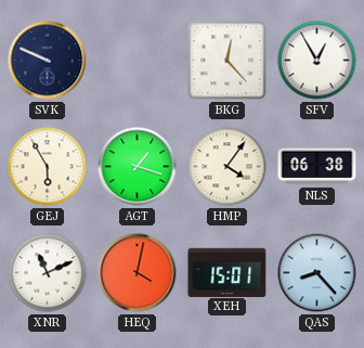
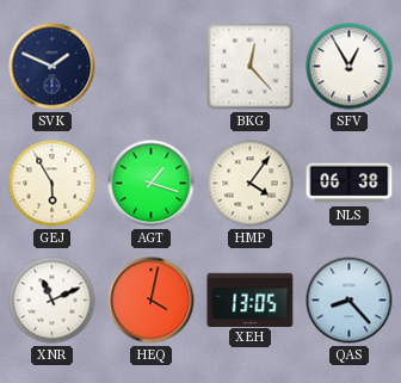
SVK: 9:49 -> 1:49 (53, 67)
XEH: 15:01 -> 13:05 (251, 299)
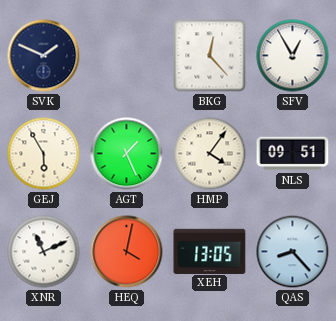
AGT: 1:18 -> 1:26 (127, 154)
NLS: 06:38 -> 09:51 (293, 154)
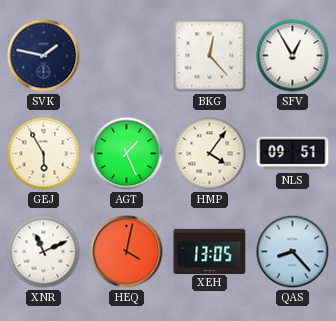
SVK: 1:49 -> 1:47 (44, 56)
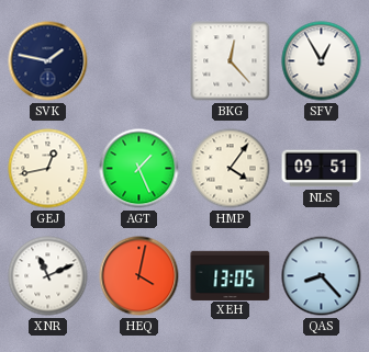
GEJ: 5:55 -> 12:43 (48, 169)
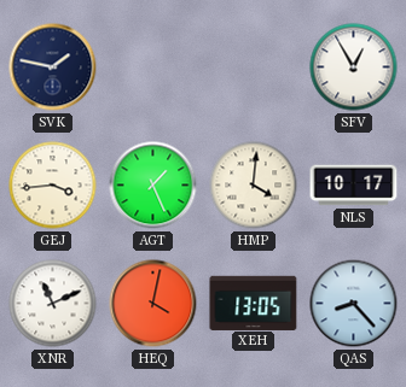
BKG: 12:23 -> none (231, 61)
GEJ: 12:43 -> 3:44 (53, 186)
HMP: 4:06 -> 4:01 (254, 186)
NLS: 09:51 -> 10:17 (354, 186)
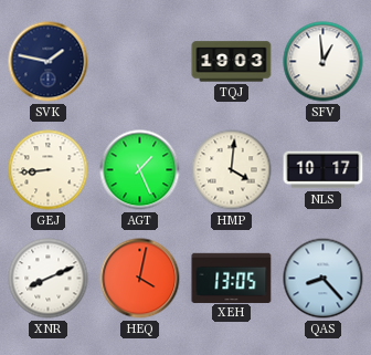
TQJ: none -> 19:03 (232, 62)
SFV: 12:55 -> 12:59 (324, 62)
GEJ: 3:44 -> 8:44 (49, 170)
XNR: 11:11 -> 8:11 (49, 279)
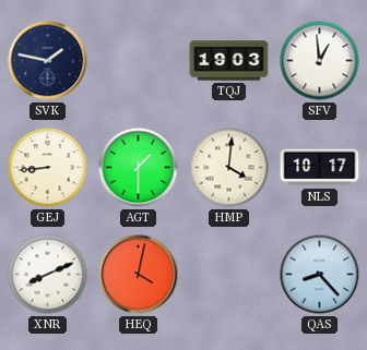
AGT: 1:26 -> 1:30 (139, 168)
XEH: 13:05 -> none (232, 278)
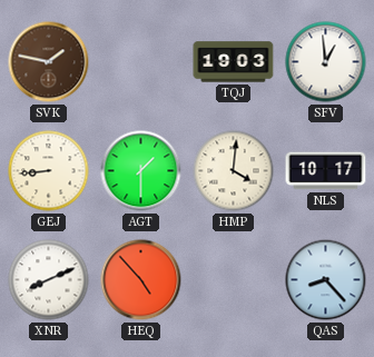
SVK dial: navy -> brown (49, 62)
HEQ: 4:02 -> 4:53 (141, 280)
